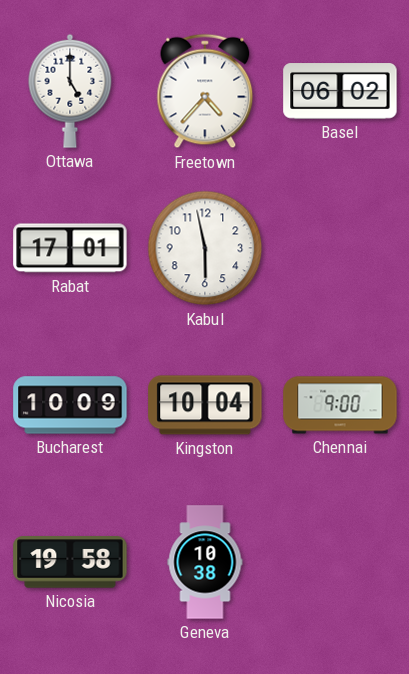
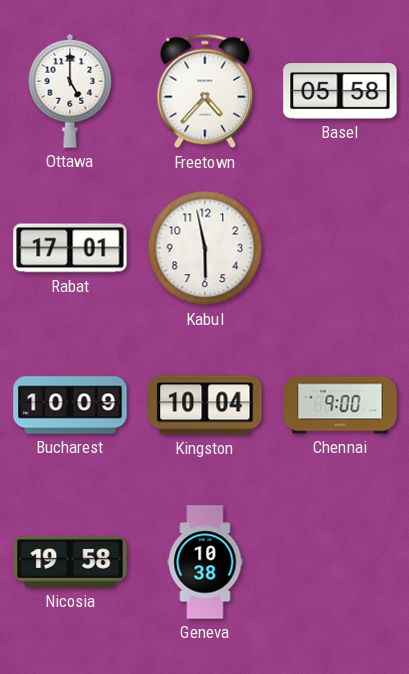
Basel: 06:02 -> 05:58 (340, 91)
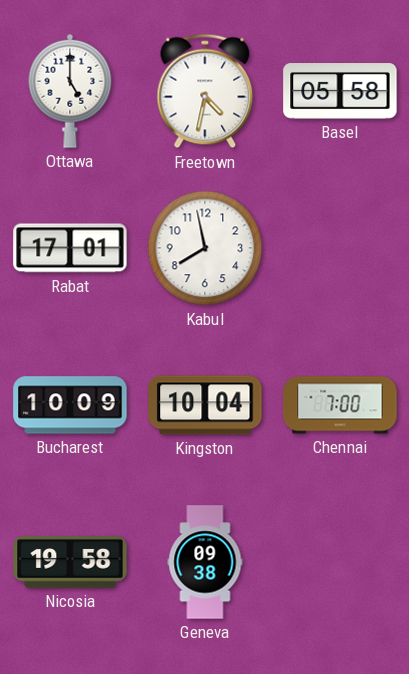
Freetown: 4:37 -> 4:32 (205, 91)
Kabul: 5:58 -> 7:58 (205, 248)
Chennai: 9:00 -> 7:00 (340, 405)
Geneva: 10:38 -> 09:38 (205, 562)
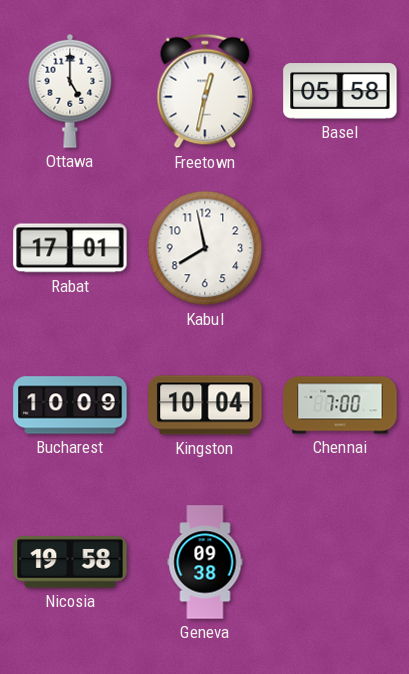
Freetown: 4:32 -> 12:32 (205, 91)
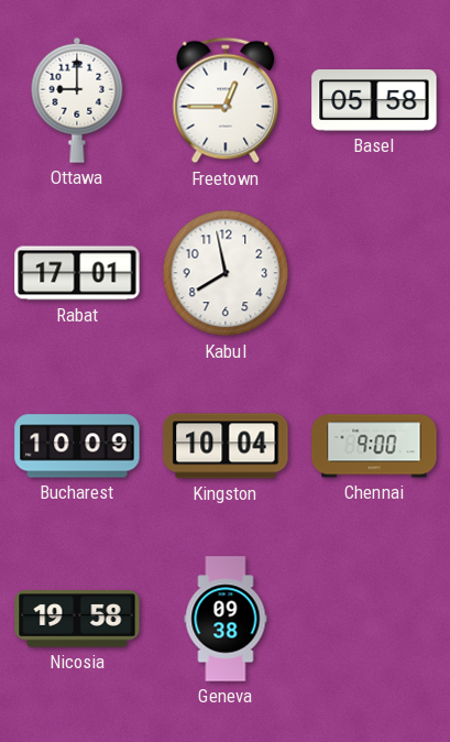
Ottawa: 5:00 -> 9:00 (77, 100)
Freetown: 12:32 -> 12:45 (226, 100)
Chennai: 7:00 -> 9:00 (374, 446)
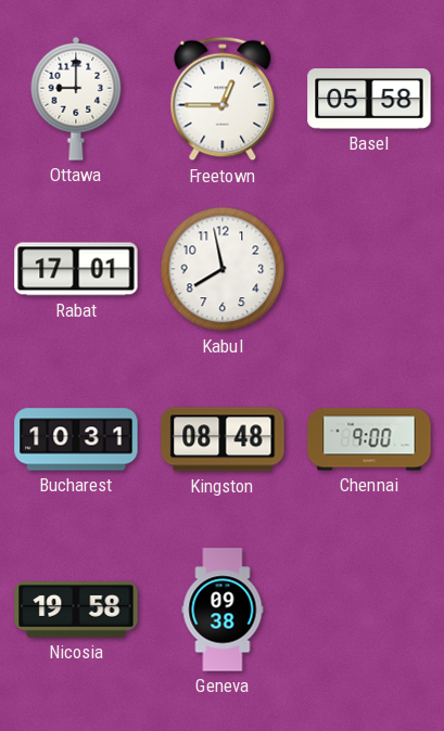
Bucharest: 10:09 -> 10:31 (76, 439)
Kingston: 10:04 -> 08:48 (223, 439)
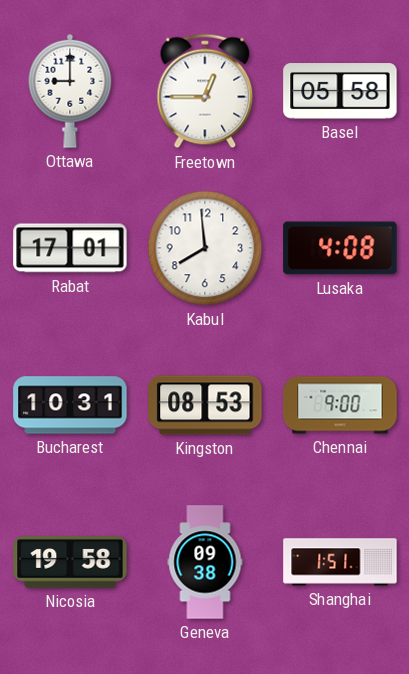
Kabul: 7:58 -> 7:59 (205, 248)
Lusaka: none -> 4:08 (340, 248)
Kingston: 08:48 -> 08:53 (205, 405)
Shanghai: none -> 1:51 (340, 562)
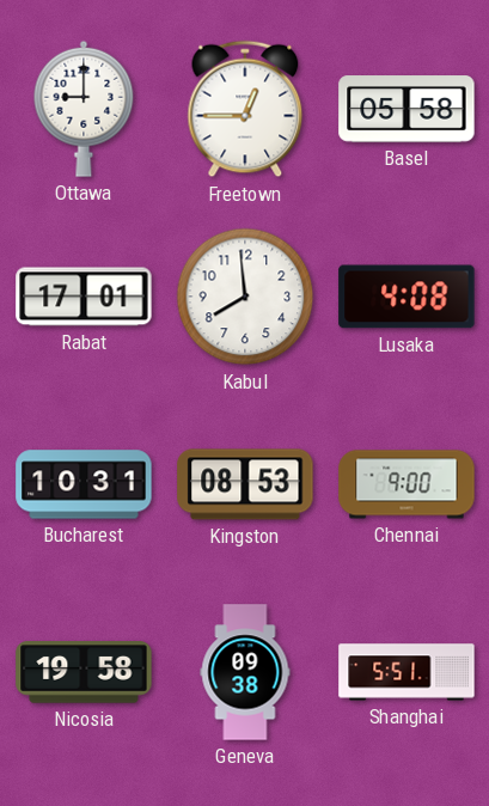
Shanghai: 1:51 -> 5:51 (407, 672)
